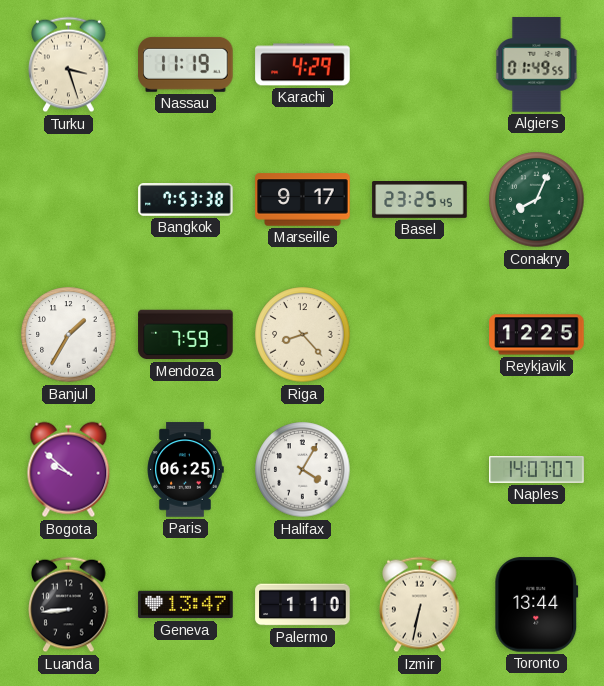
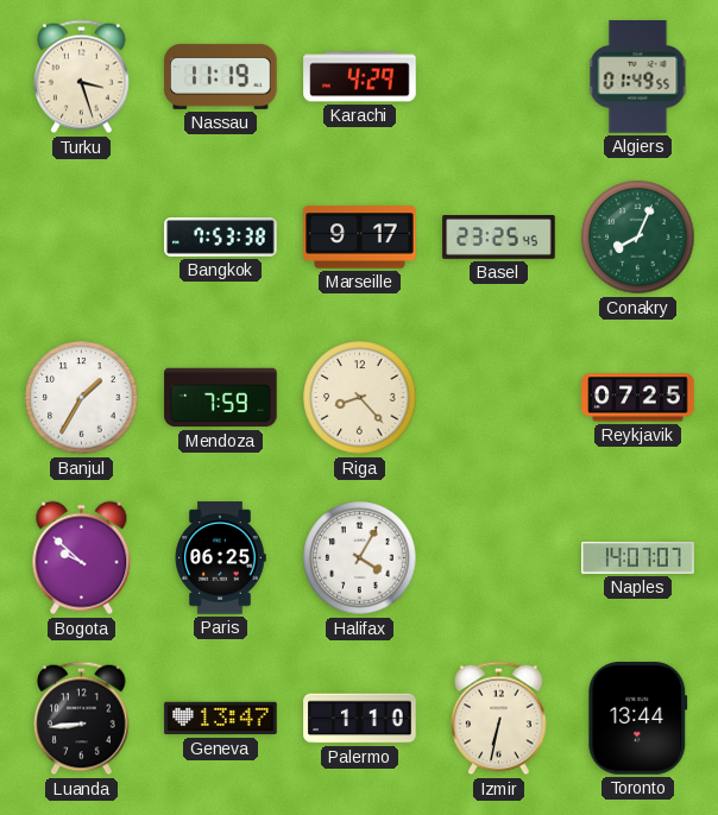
Reykjavik: 12:25 -> 07:25 (638, 398)
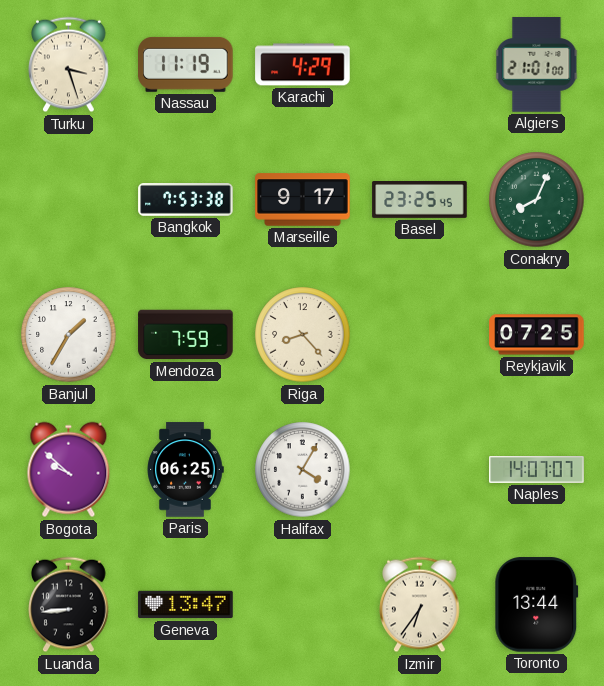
Algiers: 01:49 -> 21:01 (537, 65)
Palermo: 1:10 -> none (360, 719)
Izmir: 6:32 -> 6:36 (420, 605)
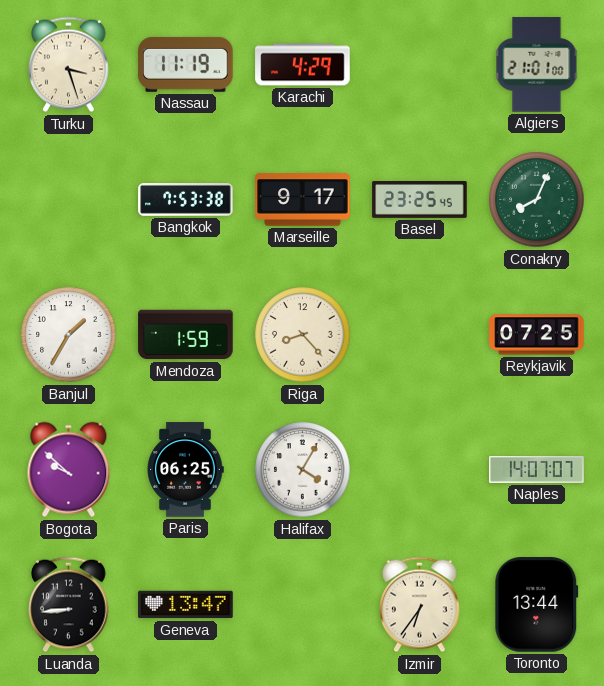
Mendoza: 7:59 -> 1:59 (186, 335)
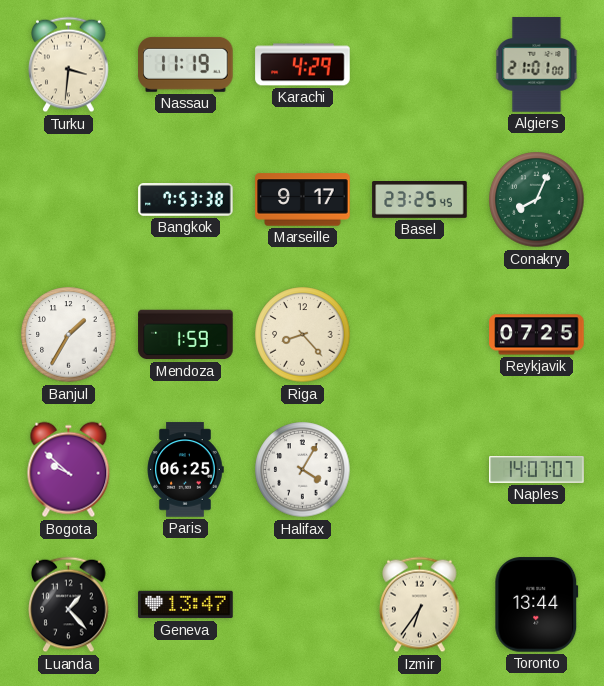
Turku: 3:27 -> 3:31 (69, 65)
Luanda: 8:44 -> 1:23 (69, 605)
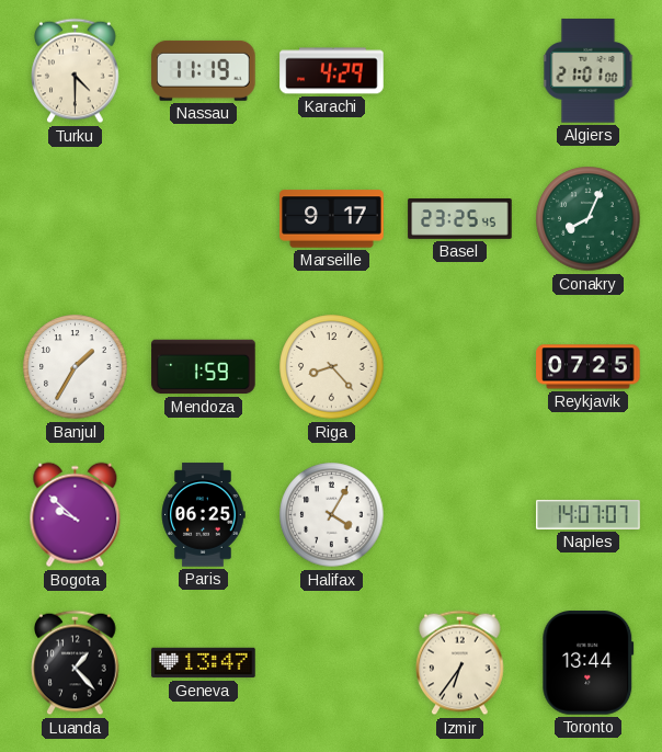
Turku: 3:31 -> 4:30 (76, 71)
Bangkok: 7:53 -> none (186, 200)
